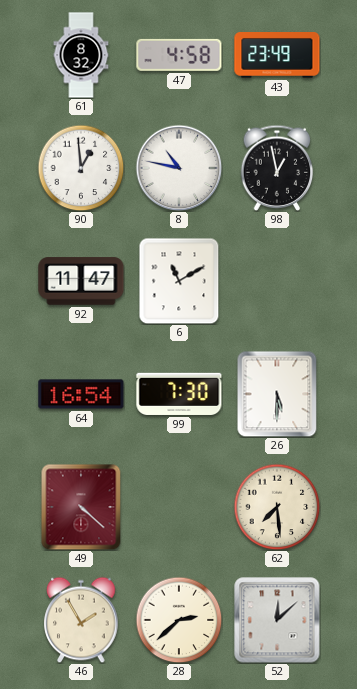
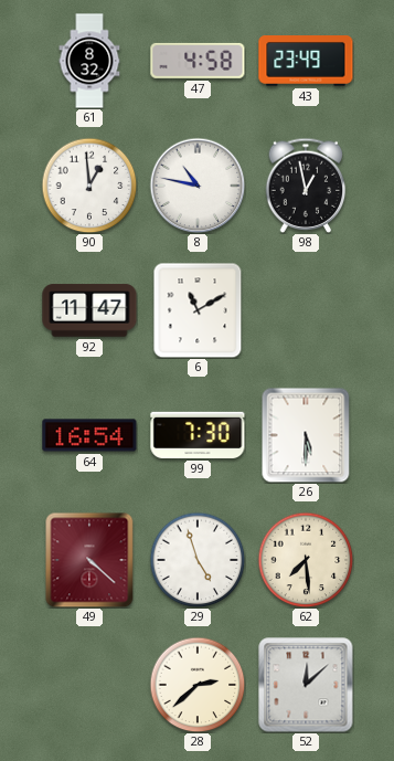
29: none -> 4:57 (198, 560)
46: 1:55 -> none (81, 620)
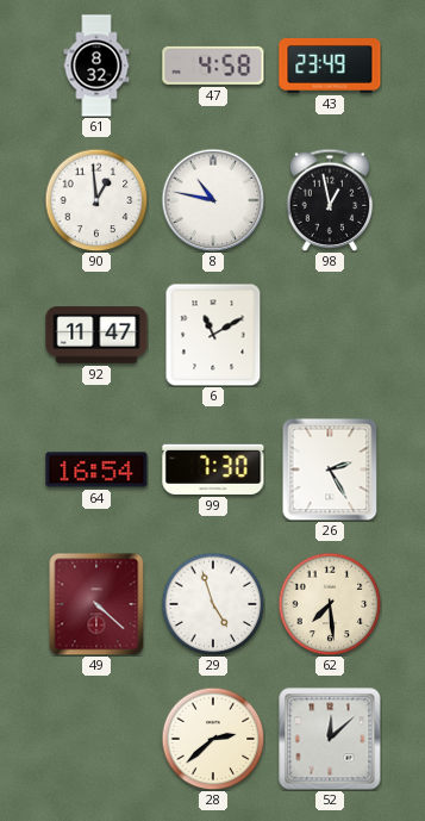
26: 5:30 -> 2:25 (330, 469)
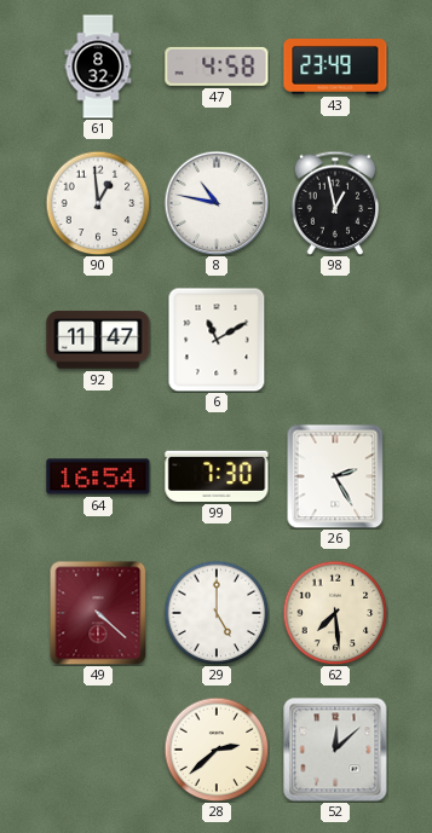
29: 4:57 -> 5:00 (217, 613)
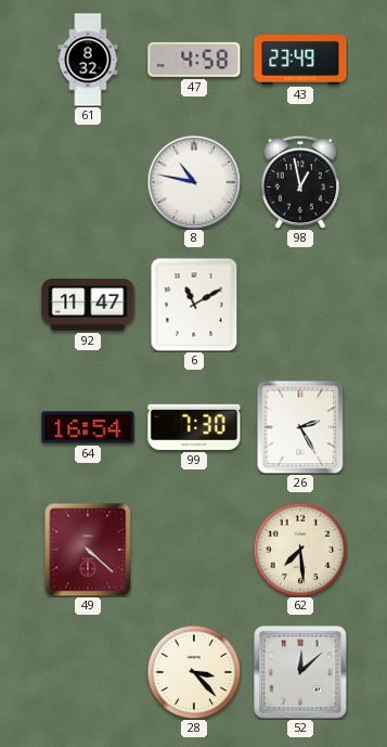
90: 12:59 -> none (98, 203)
29: 5:00 -> none (217, 613)
28: 2:38 -> 3:23 (194, 672)
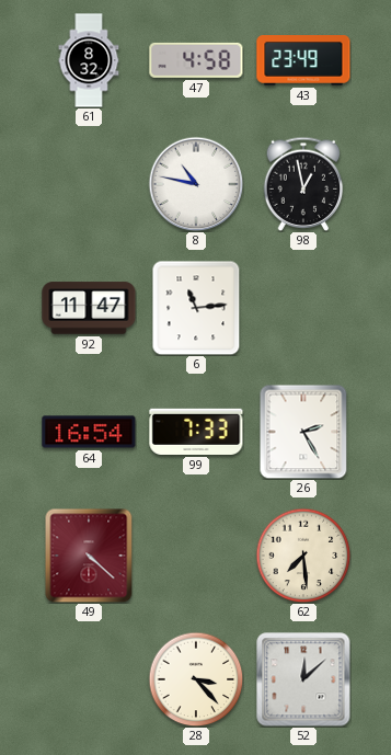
6: 11:10 -> 11:14 (196, 308)
99: 7:30 -> 7:33 (196, 432)
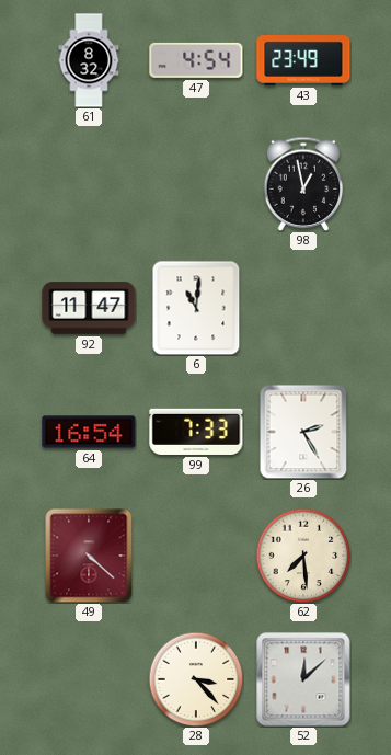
47: 4:58 -> 4:54 (196, 60)
8: 10:47 -> none (196, 184)
6: 11:14 -> 11:01 (196, 308)
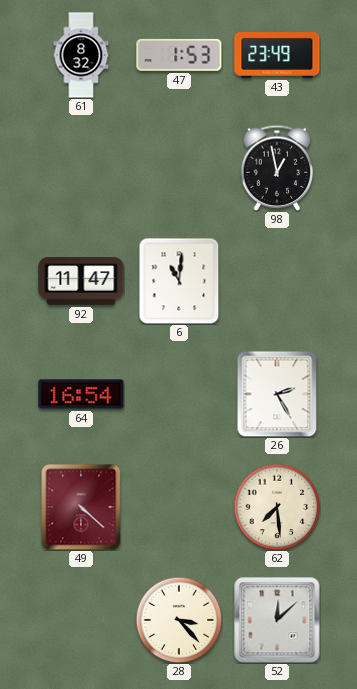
47: 4:54 -> 1:53 (179, 55)
99: 7:33 -> none (196, 432)
